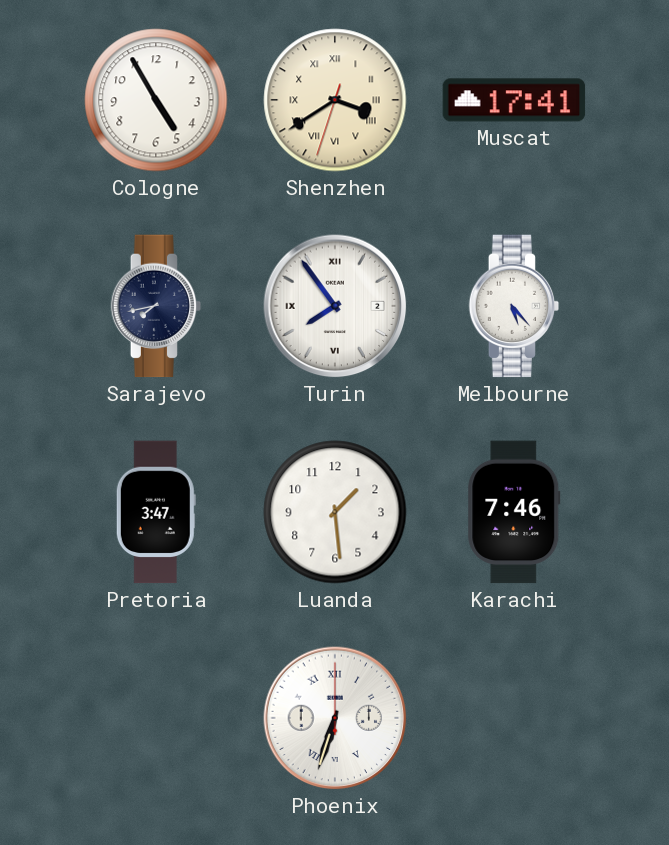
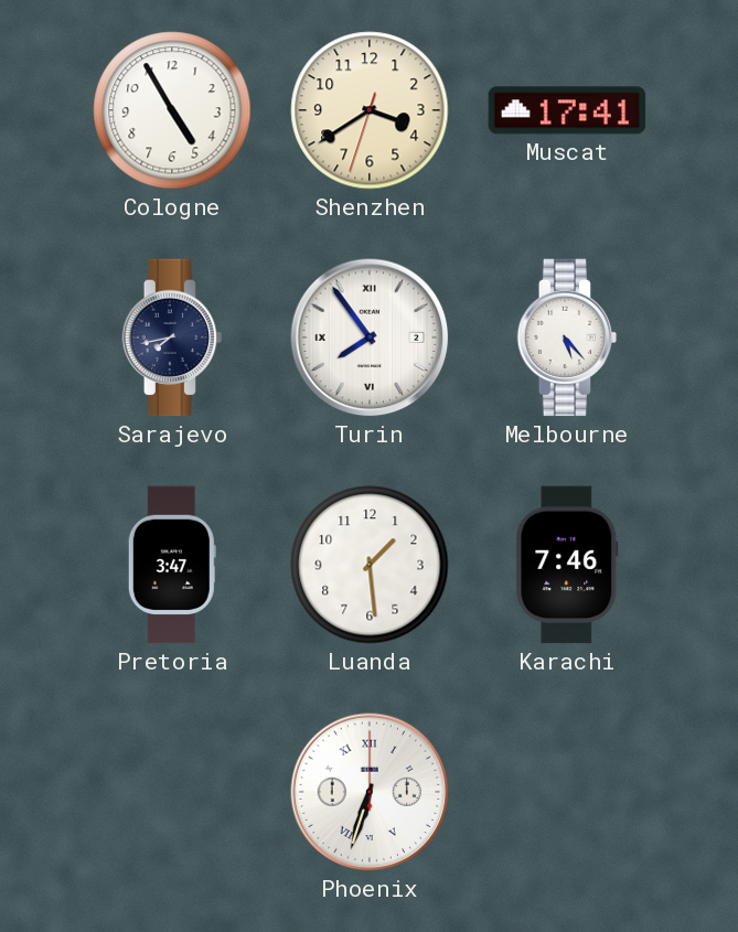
Shenzhen numerals: Roman -> Arabic (370, 110)
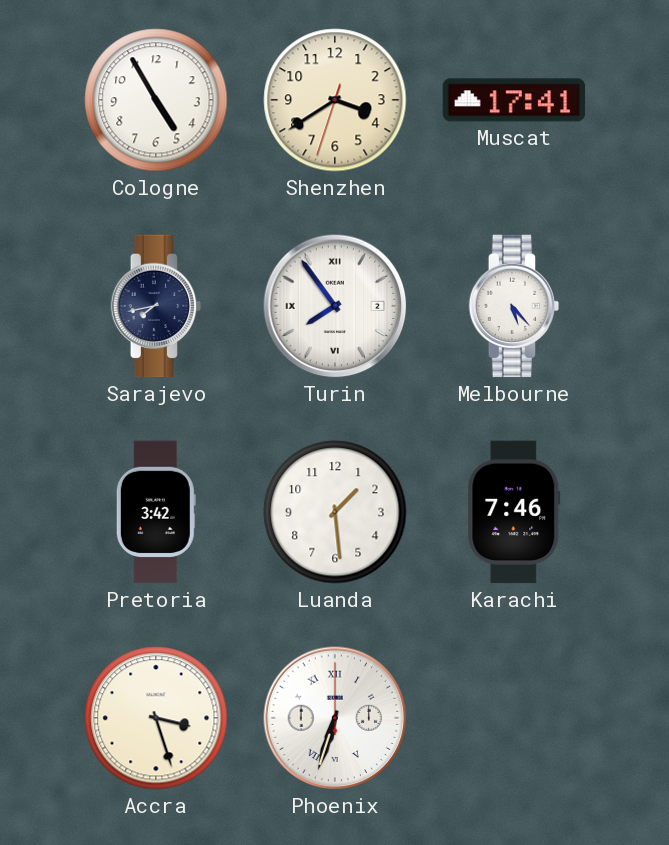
Pretoria: 3:47 -> 3:42 (156, 512)
Accra: none -> 3:27 (156, 718)
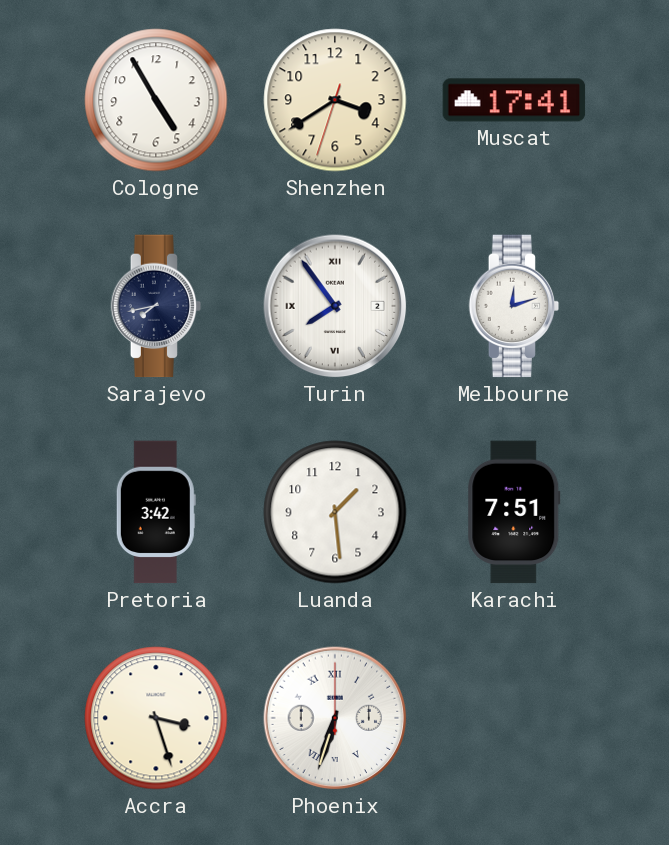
Melbourne: 5:23 -> 12:12 (514, 306)
Karachi: 7:46 -> 7:51 (514, 512)
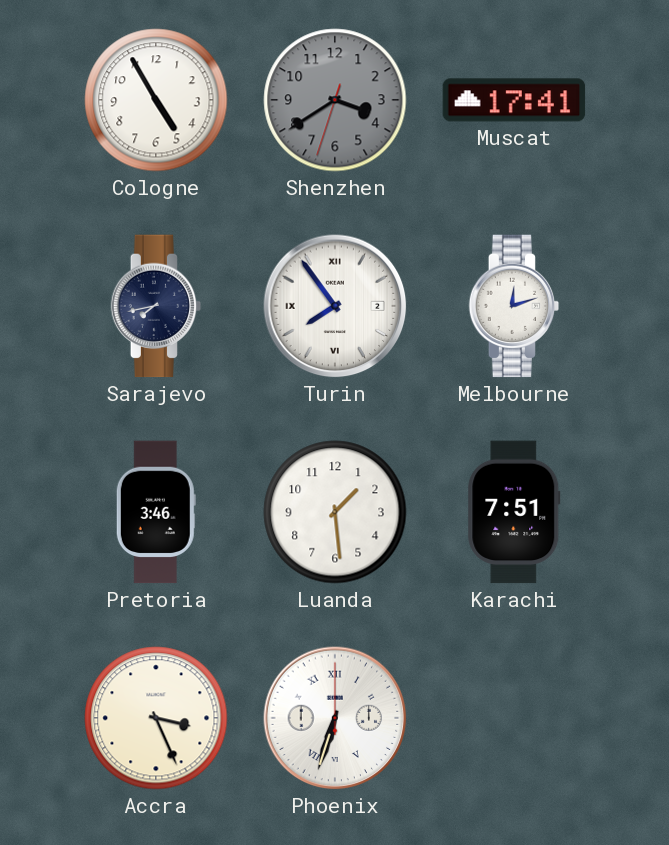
Shenzhen dial: cream -> grey (335, 100)
Pretoria: 3:42 -> 3:46 (156, 512)
Accra: 3:27 -> 3:26 (156, 718)
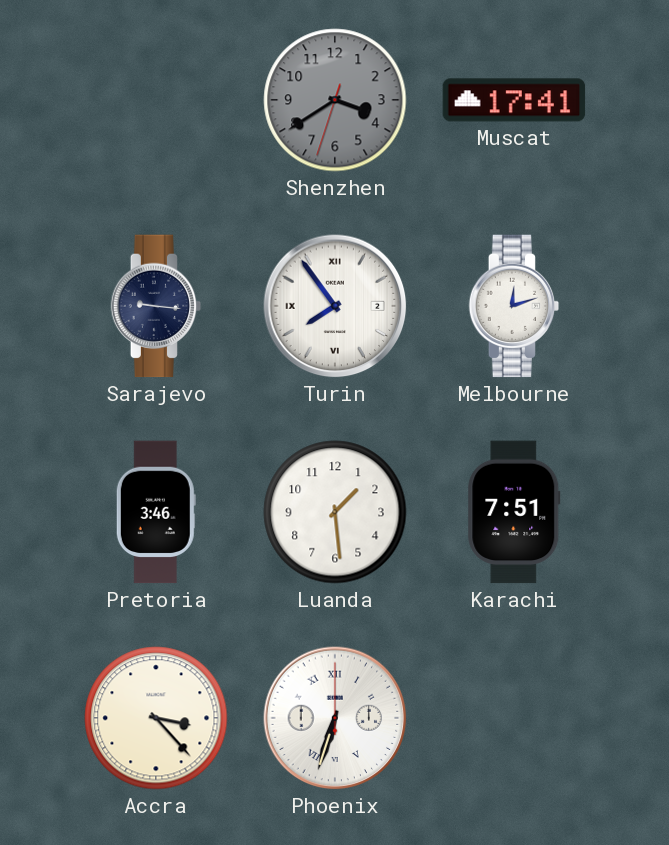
Cologne: 4:55 -> none (156, 100)
Sarajevo: 7:43 -> 9:16 (156, 306)
Accra: 3:26 -> 3:23 (156, 718)
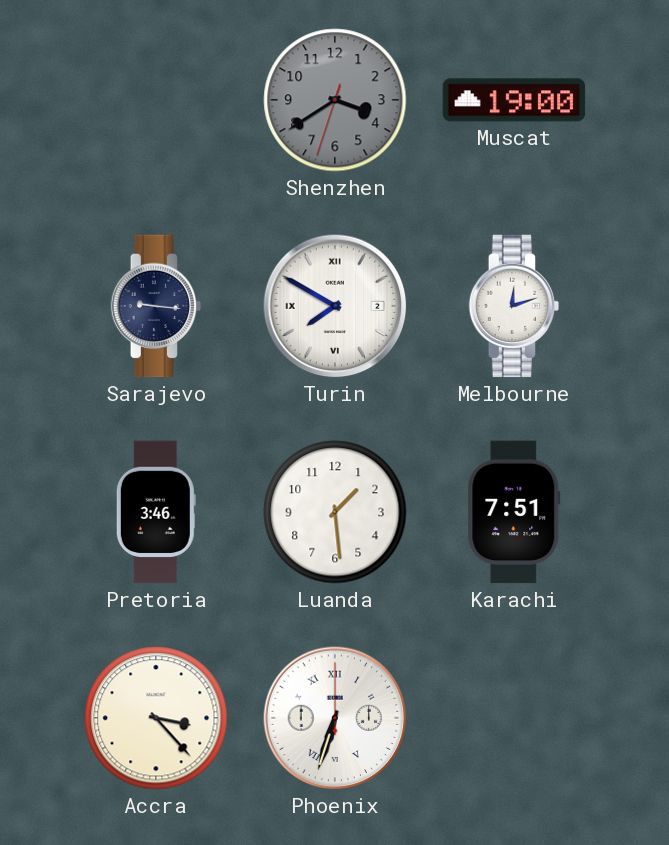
Muscat: 17:41 -> 19:00 (514, 100)
Turin: 7:54 -> 7:50 (335, 306)
